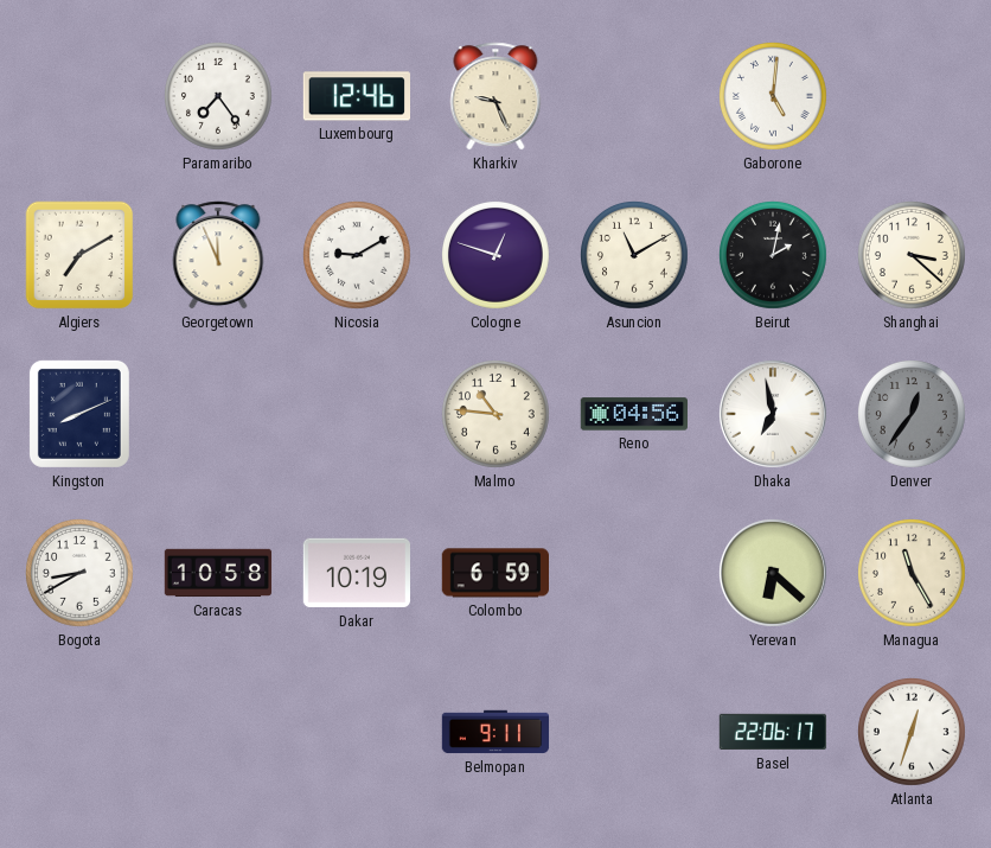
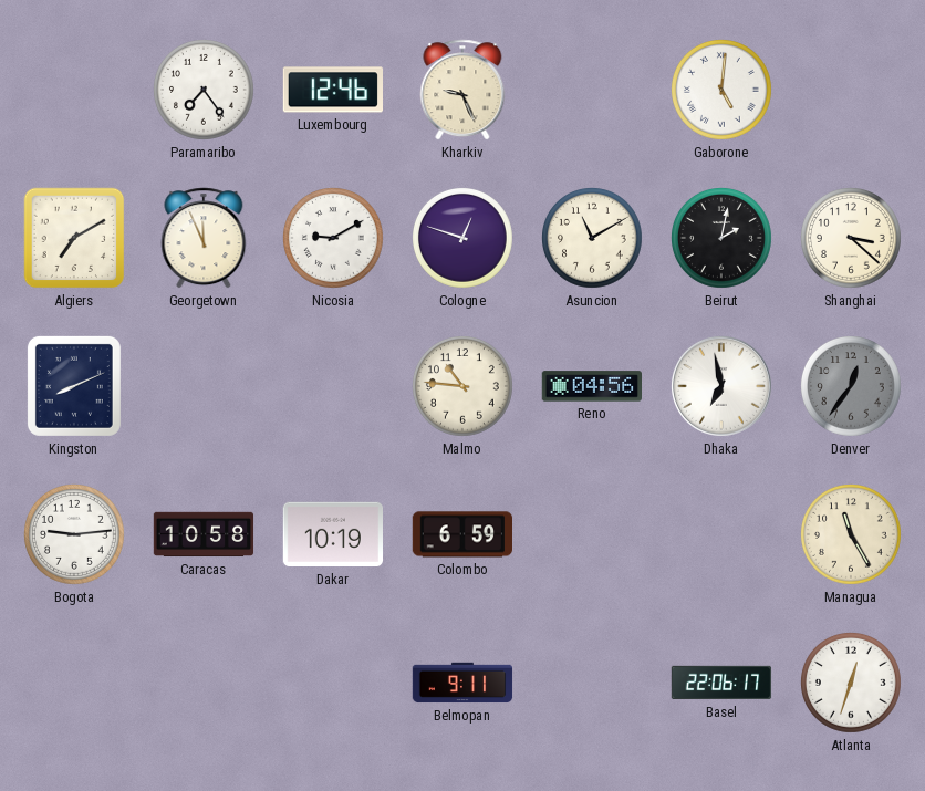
Bogota: 8:40 -> 9:14 (75, 535)
Yerevan: 6:22 -> none (773, 573)
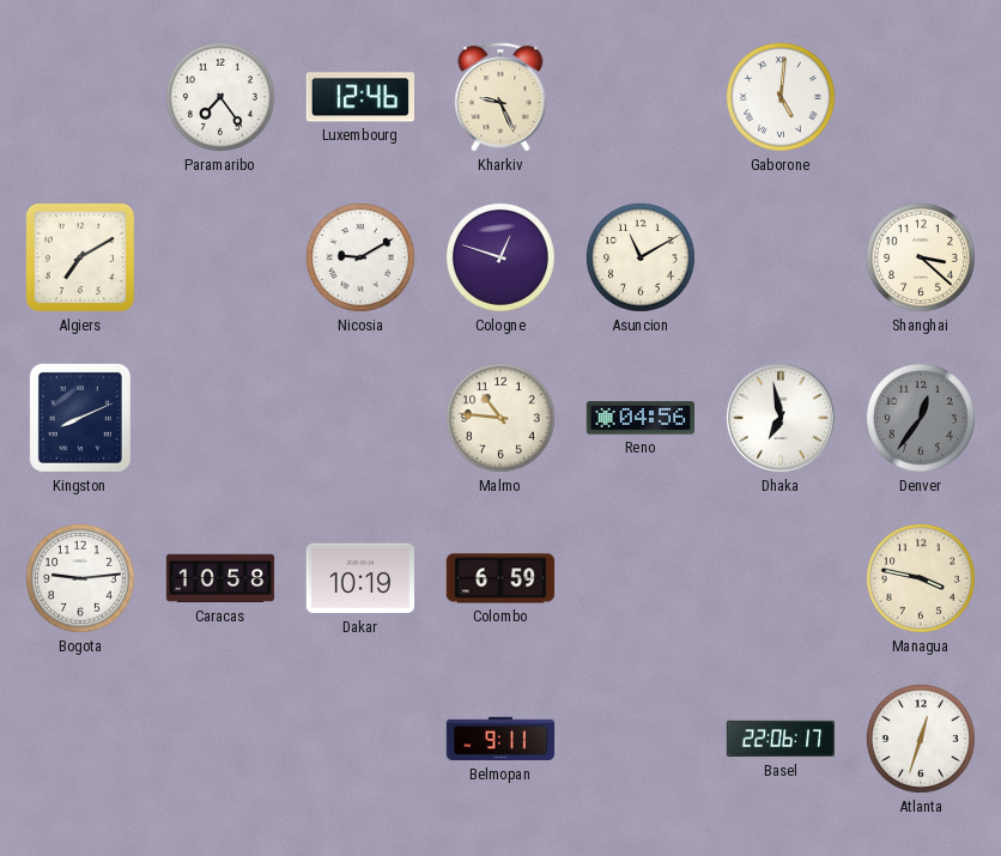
Georgetown: 11:56 -> none (204, 238)
Beirut: 2:02 -> none (723, 239)
Managua: 11:25 -> 3:47 (922, 579)
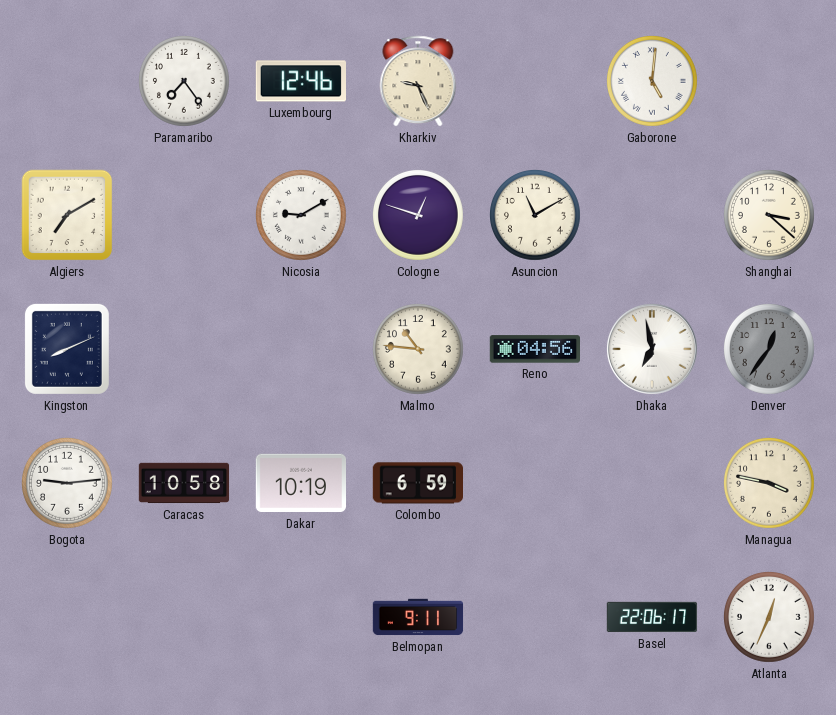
Atlanta: 12:33 -> 12:34 (770, 618)
